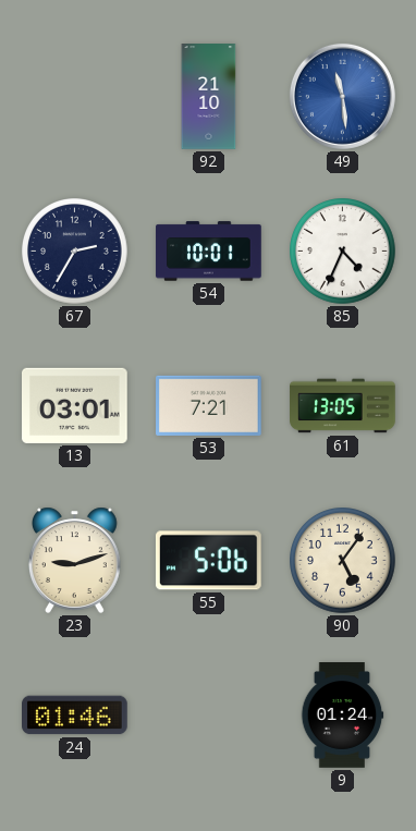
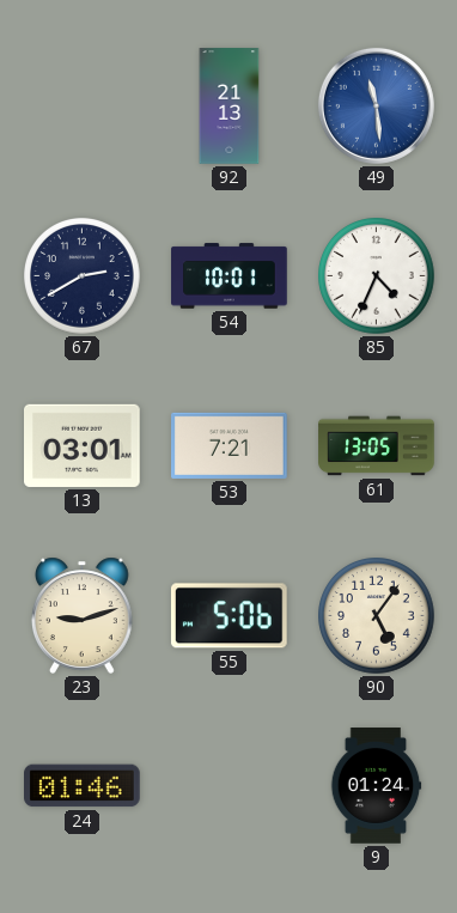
92: 21:10 -> 21:13 (230, 106)
67: 2:35 -> 2:40 (83, 276)
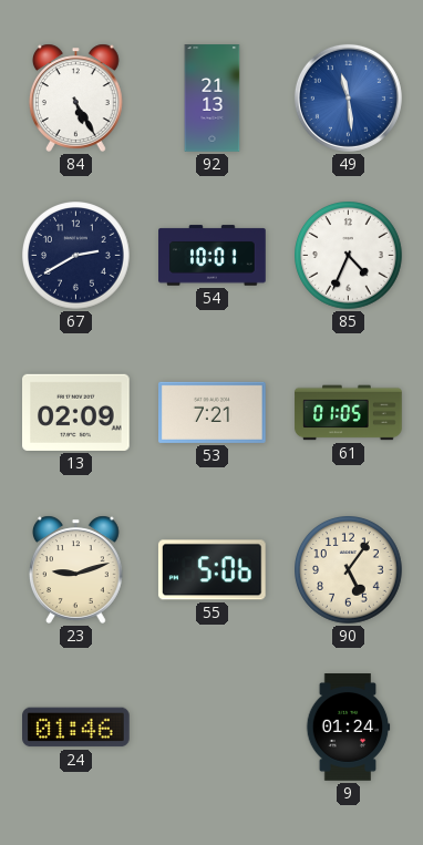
84: none -> 5:25 (75, 97)
13: 03:01 -> 02:09 (76, 412)
61: 13:05 -> 01:05 (349, 413)
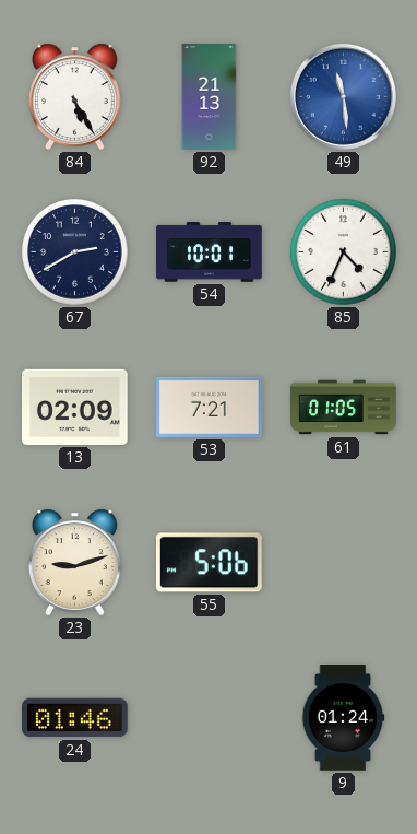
90: 5:06 -> none (349, 570)
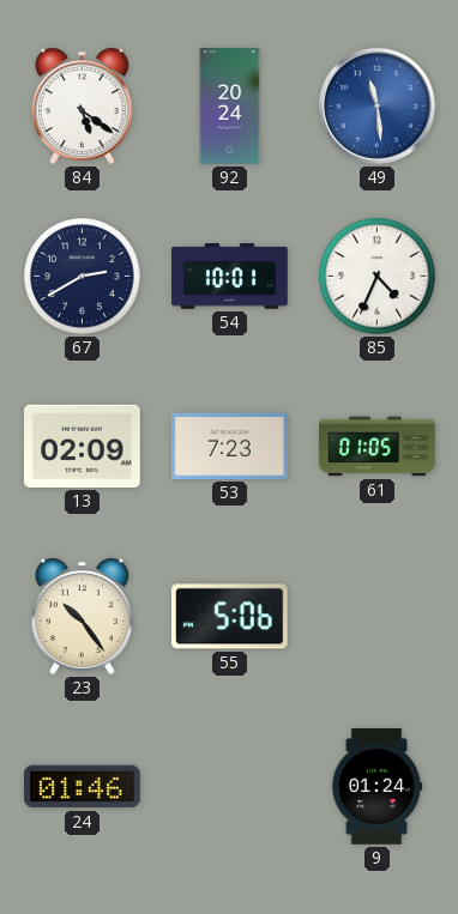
84: 5:25 -> 5:21 (82, 105)
92: 21:13 -> 20:24 (230, 107)
53: 7:21 -> 7:23 (230, 446)
23: 9:12 -> 10:24 (82, 616)
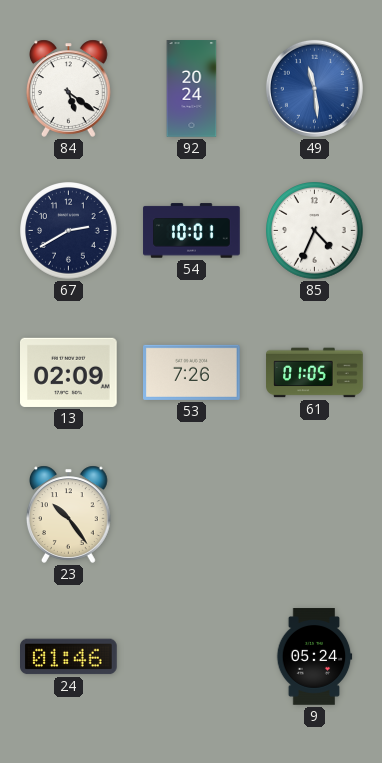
53: 7:23 -> 7:26 (192, 372)
55: 5:06 -> none (229, 617)
9: 01:24 -> 05:24 (314, 657)
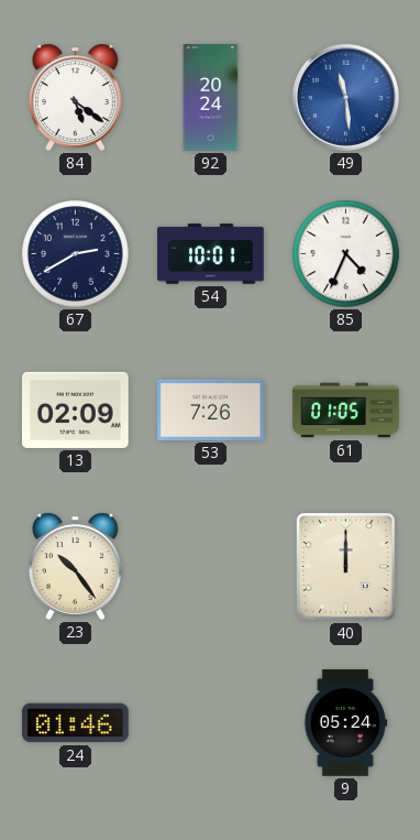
40: none -> 12:00 (346, 567)
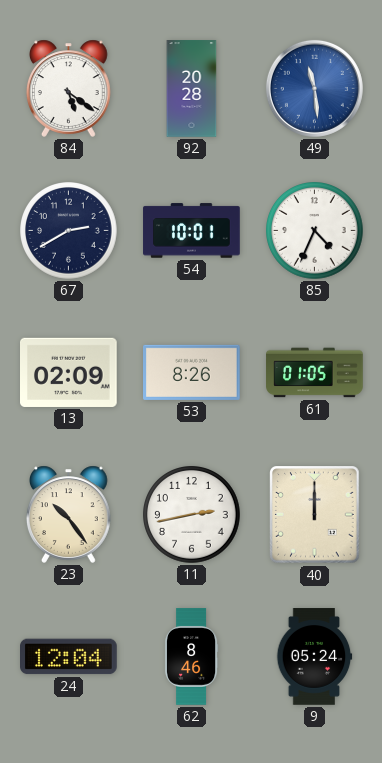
92: 20:24 -> 20:28 (192, 89)
53: 7:26 -> 8:26 (192, 372)
11: none -> 2:43 (192, 515)
24: 01:46 -> 12:04 (69, 657)
62: none -> 8:46 (191, 657)
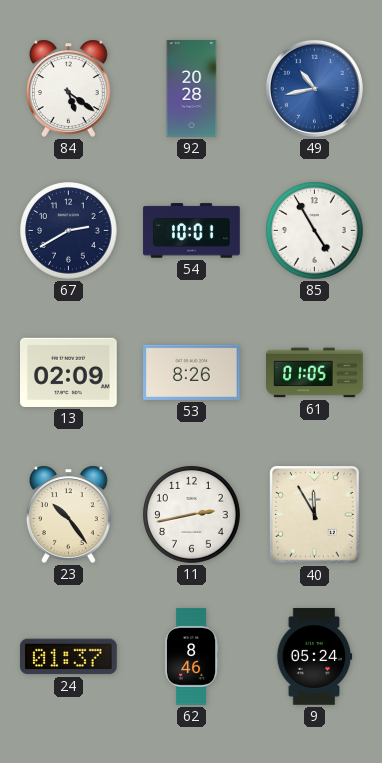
49: 11:29 -> 10:43 (314, 88)
85: 4:34 -> 4:55 (315, 231)
40: 12:00 -> 11:55 (315, 515)
24: 12:04 -> 01:37 (69, 657)
